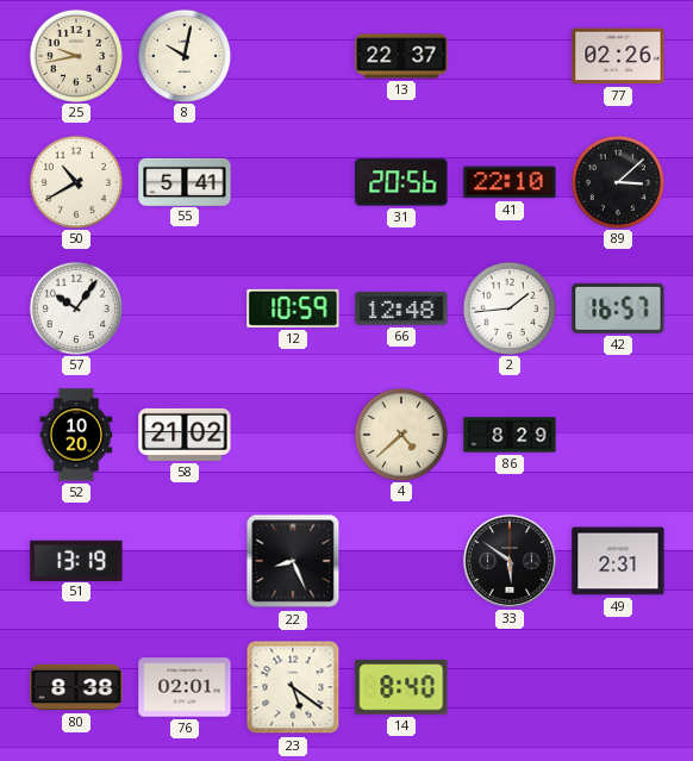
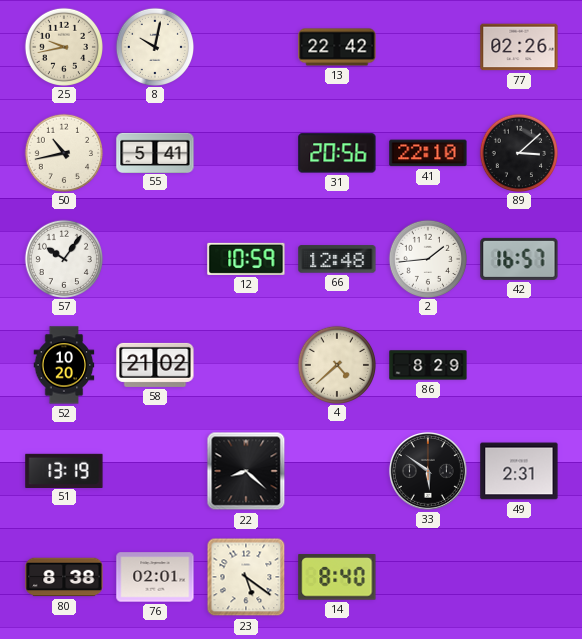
13: 22:37 -> 22:42 (337, 47)
50: 10:40 -> 10:43 (63, 152)
22: 8:26 -> 8:22 (246, 471)
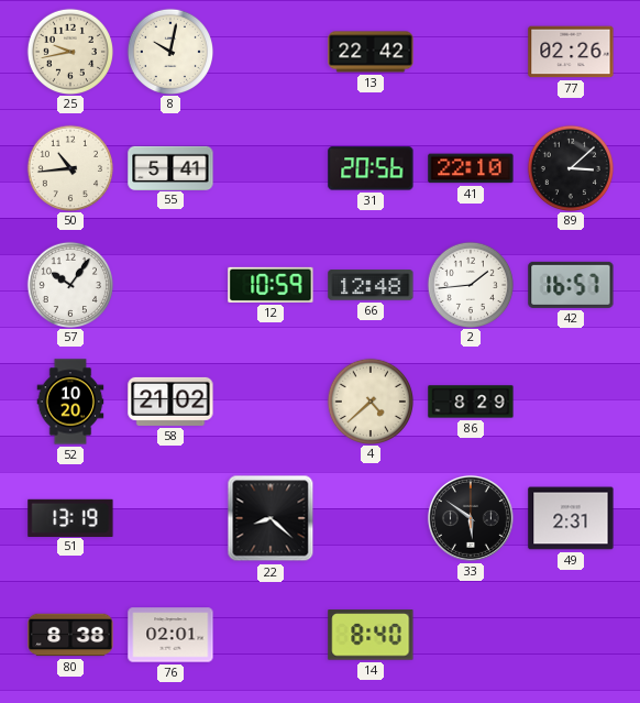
50: 10:43 -> 10:44 (69, 167)
23: 5:21 -> none (246, 577)
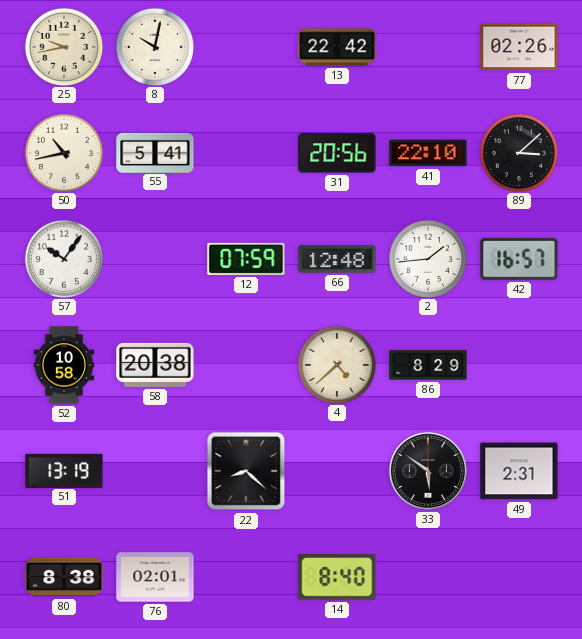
50: 10:44 -> 10:43 (63, 152)
12: 10:59 -> 07:59 (246, 259)
52: 10:20 -> 10:58 (64, 365)
58: 21:02 -> 20:38 (155, 365)
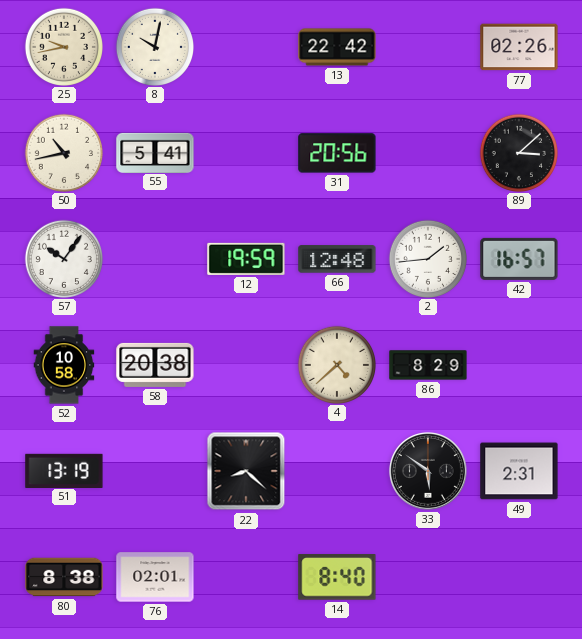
41: 22:10 -> none (428, 153)
12: 07:59 -> 19:59 (246, 259)
